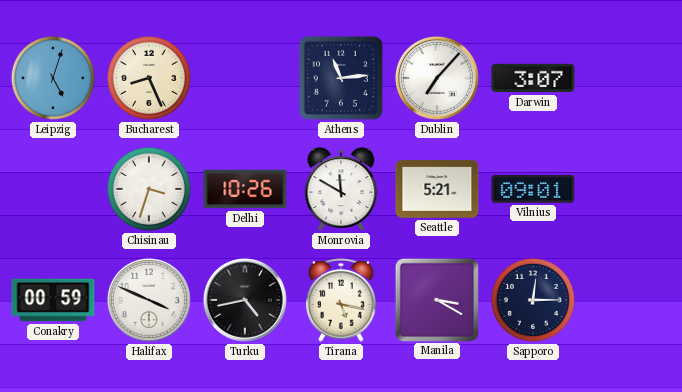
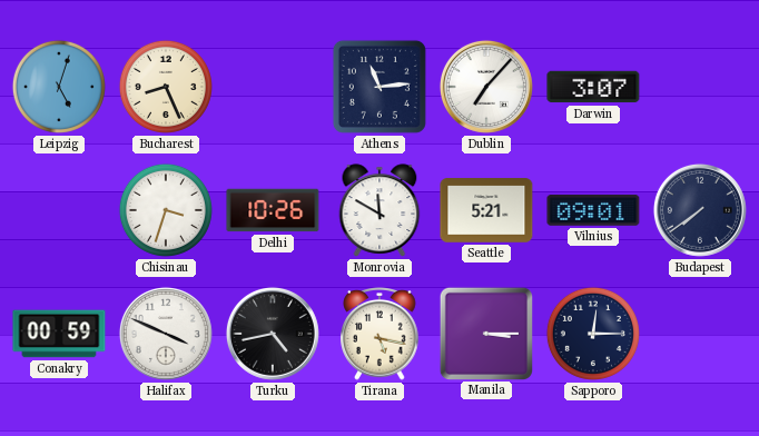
Budapest: none -> 7:39 (700, 210)
Manila: 3:20 -> 3:15 (485, 333)
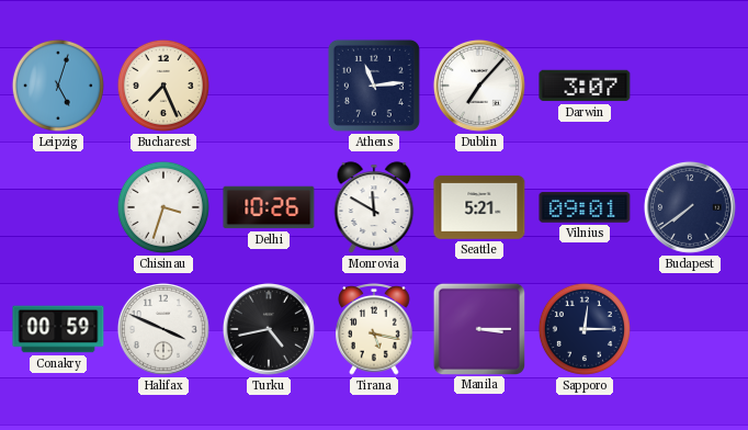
Bucharest: 8:26 -> 7:26 (163, 86)
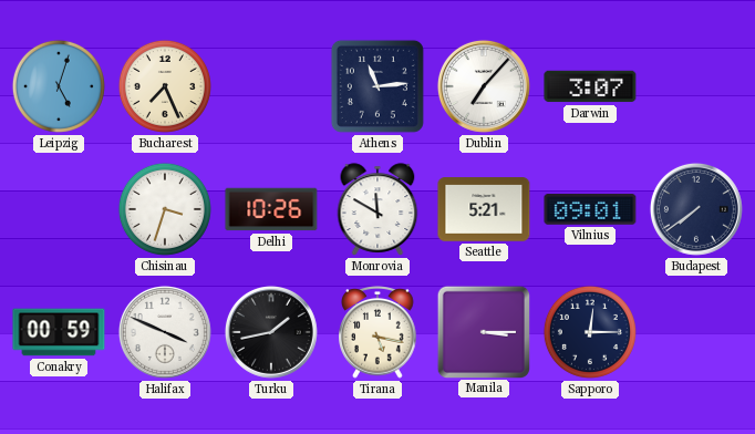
Turku: 4:43 -> 1:43 (271, 332)
